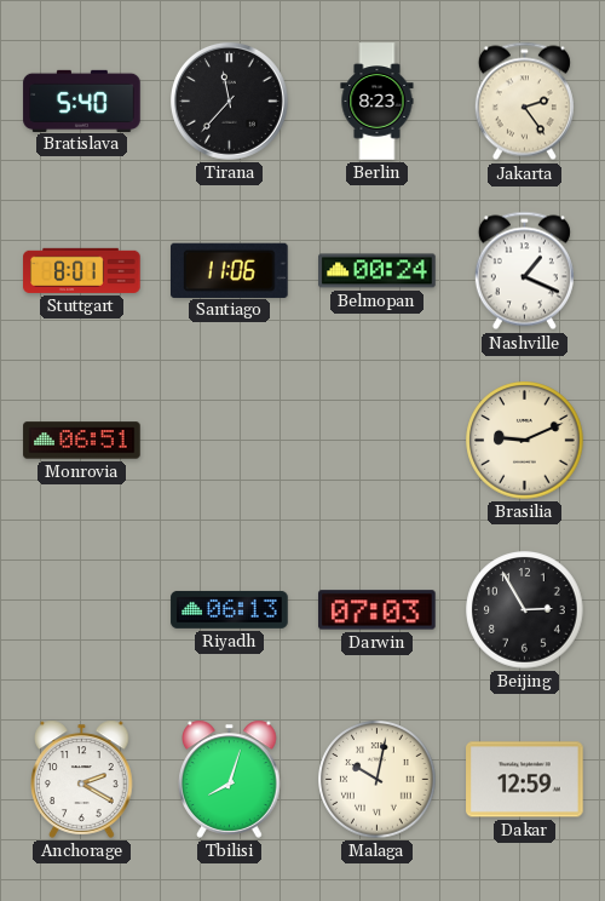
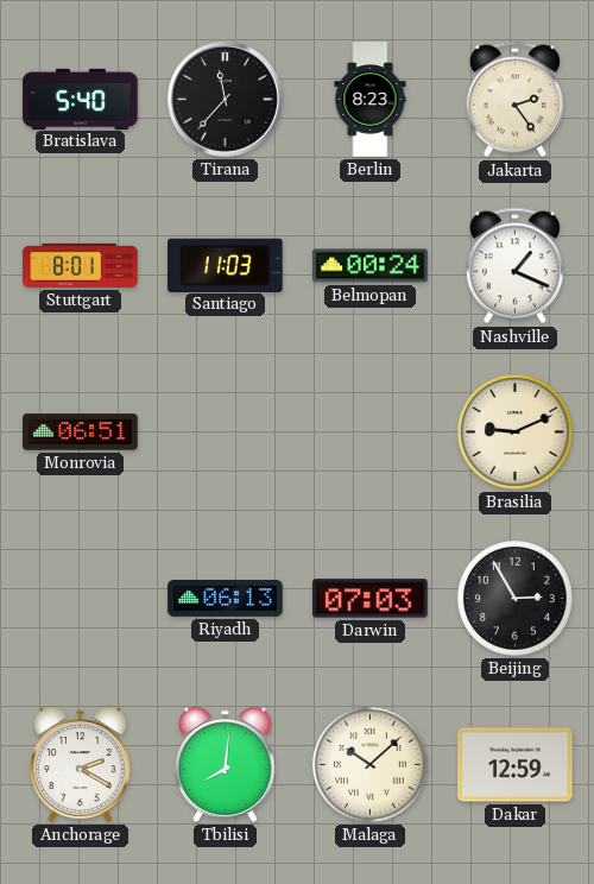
Santiago: 11:06 -> 11:03 (226, 265)
Tbilisi: 8:03 -> 8:01 (226, 764)
Malaga: 10:02 -> 10:08 (371, 765)
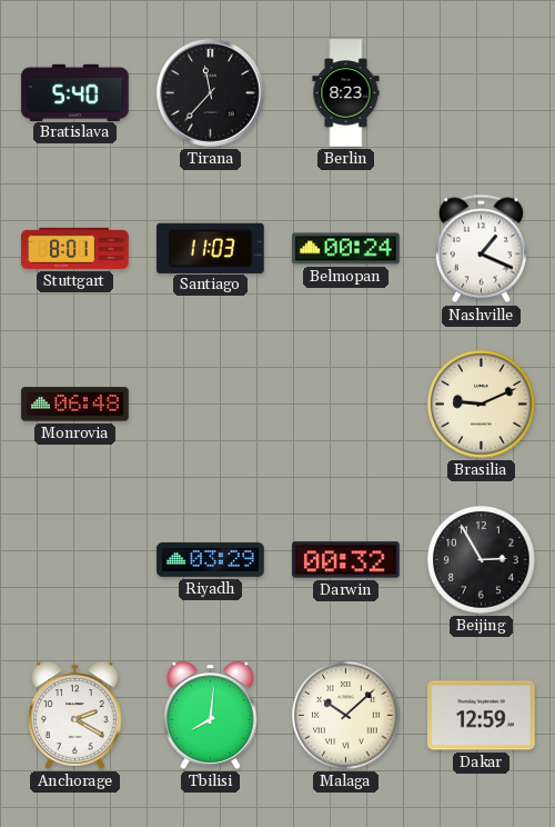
Jakarta: 2:24 -> none (514, 100)
Monrovia: 06:51 -> 06:48 (75, 405)
Riyadh: 06:13 -> 03:29 (211, 559)
Darwin: 07:03 -> 00:32 (346, 560)
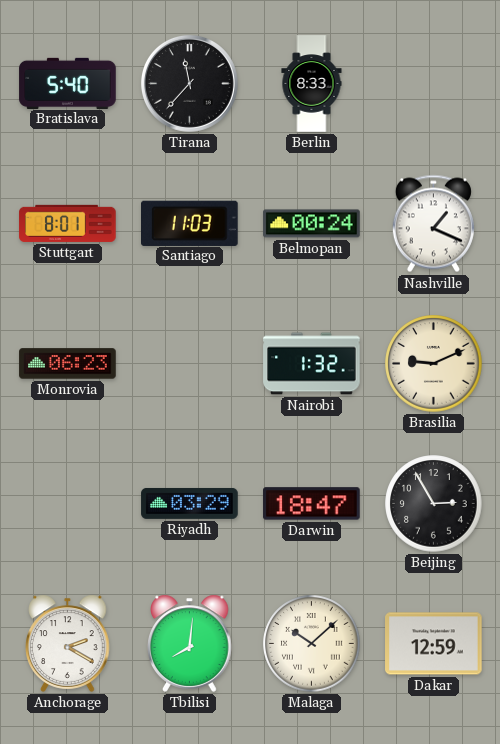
Berlin: 8:23 -> 8:33 (312, 84)
Monrovia: 06:48 -> 06:23 (68, 364)
Nairobi: none -> 1:32 (312, 364)
Darwin: 00:32 -> 18:47 (312, 504)
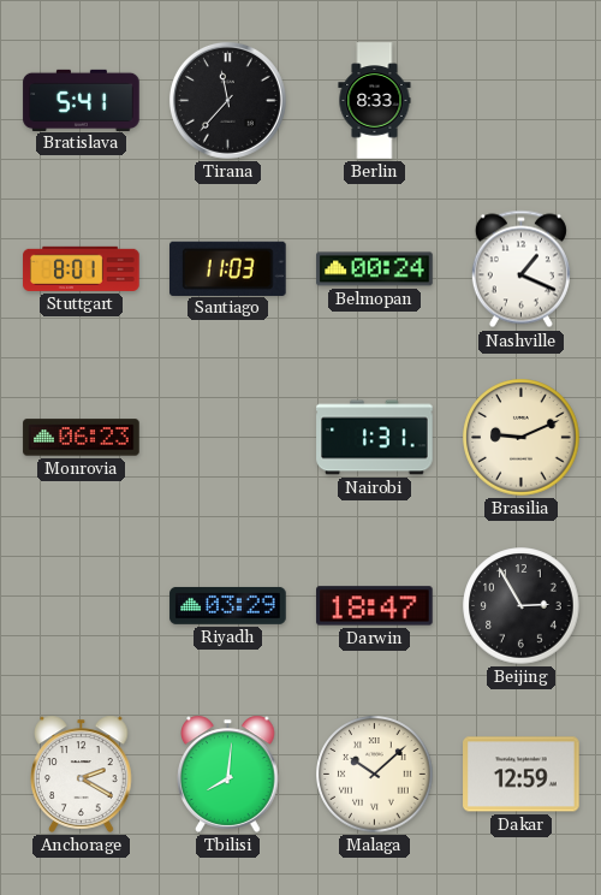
Bratislava: 5:40 -> 5:41 (82, 100)
Nairobi: 1:32 -> 1:31 (375, 438)
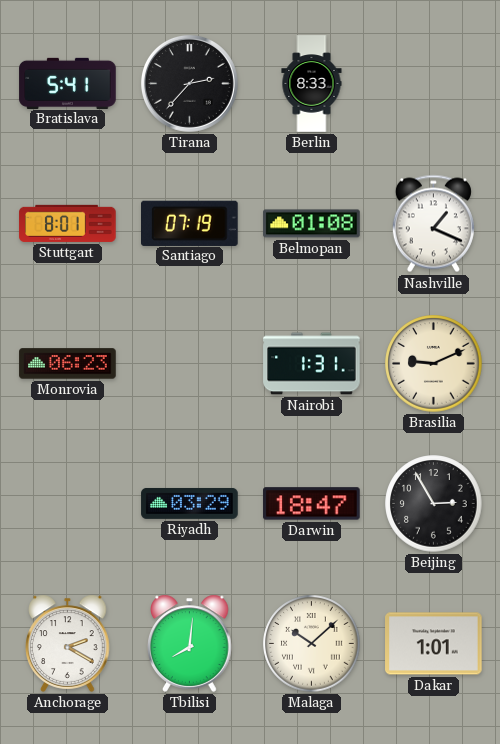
Tirana: 11:37 -> 2:37 (189, 83)
Santiago: 11:03 -> 07:19 (190, 223)
Belmopan: 00:24 -> 01:08 (312, 224)
Dakar: 12:59 -> 1:01 (434, 644)
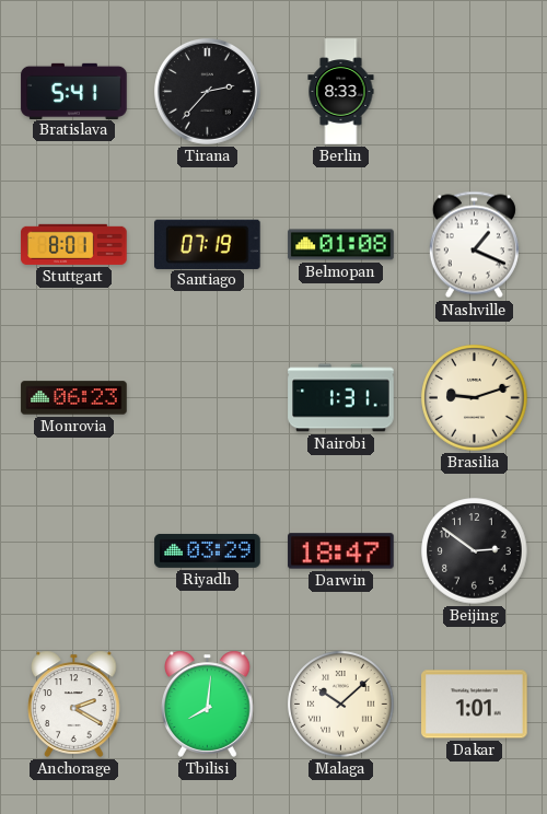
Brasilia: 9:11 -> 9:12 (475, 398)
Beijing: 2:55 -> 2:51 (475, 551)
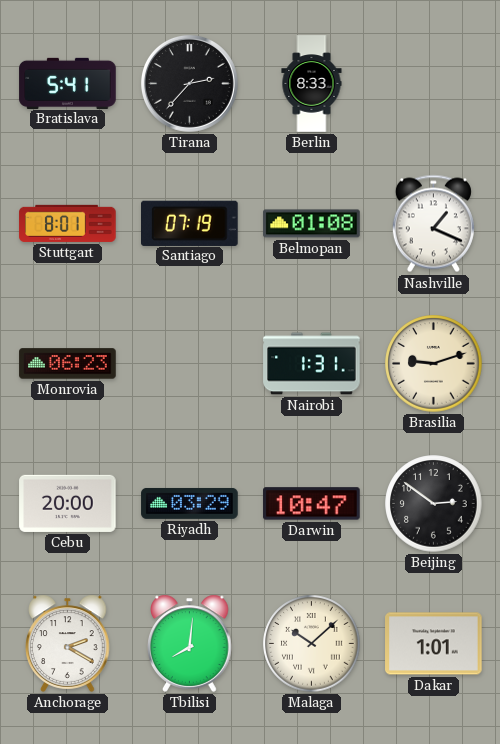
Cebu: none -> 20:00 (68, 503)
Darwin: 18:47 -> 10:47 (312, 504)
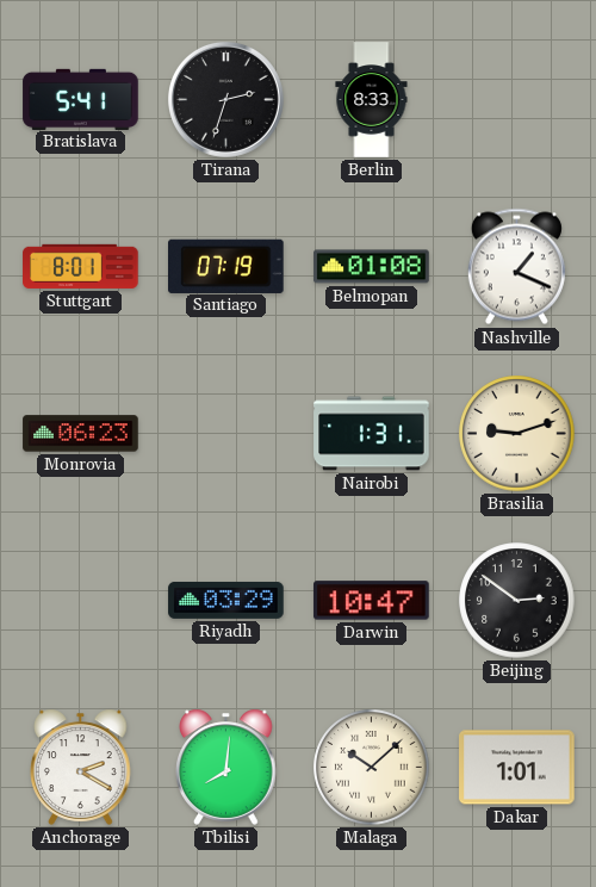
Tirana: 2:37 -> 2:33 (225, 99)
Cebu: 20:00 -> none (68, 503)
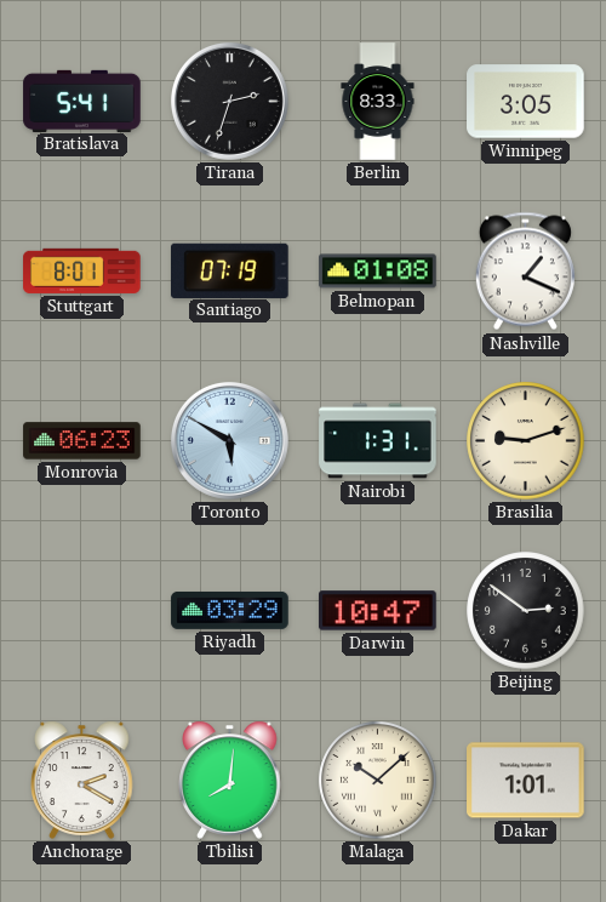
Winnipeg: none -> 3:05 (526, 102)
Toronto: none -> 5:50 (229, 440)
